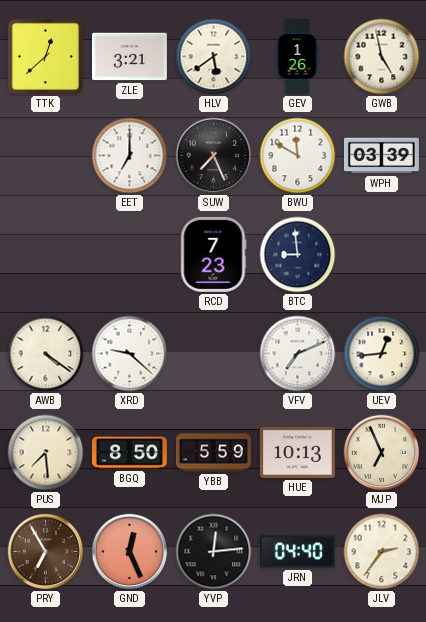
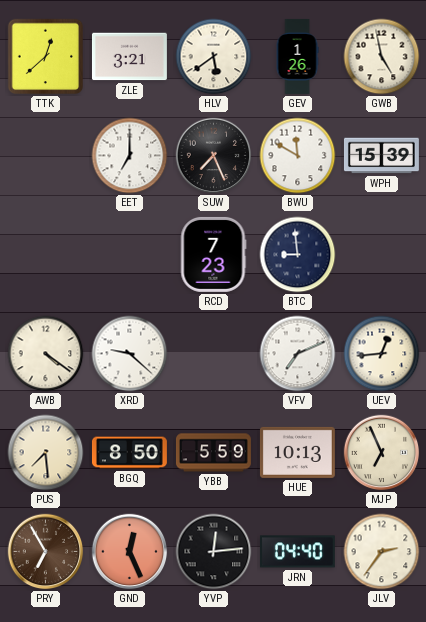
WPH: 03:39 -> 15:39 (381, 156)
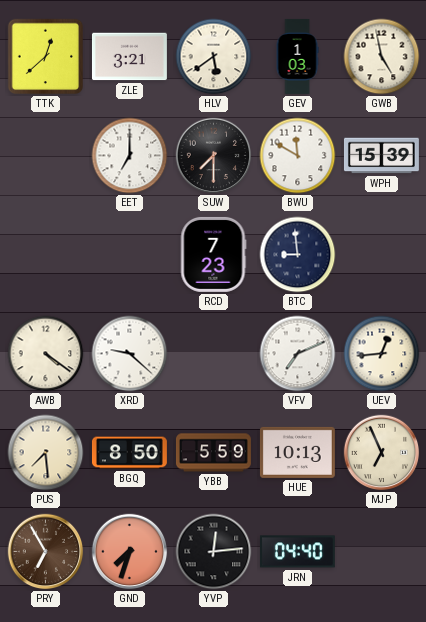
GEV: 1:26 -> 1:03 (297, 56)
SUW: 7:26 -> 7:30 (214, 156)
GND: 12:26 -> 7:33 (130, 552)
JLV: 2:36 -> none (382, 552)
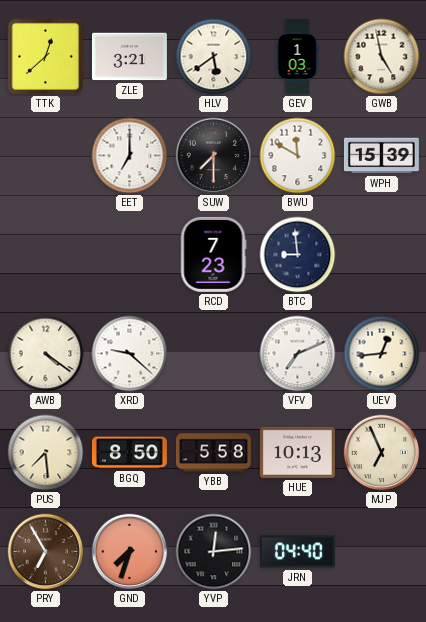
YBB: 5:59 -> 5:58 (213, 453)
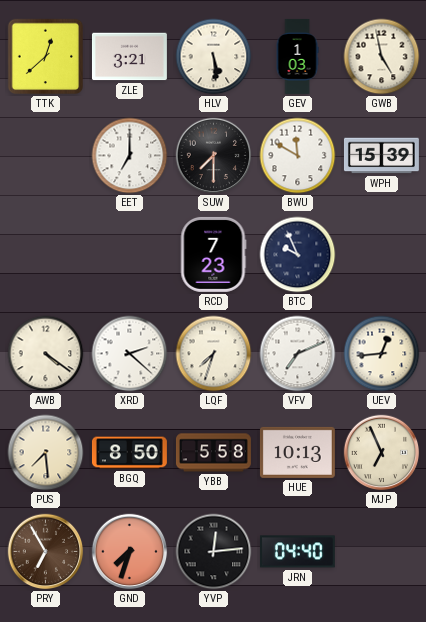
HLV: 5:39 -> 5:29 (214, 57)
BTC: 8:59 -> 9:56 (298, 255)
XRD: 9:22 -> 2:22 (130, 354)
LQF: none -> 7:33 (214, 354)
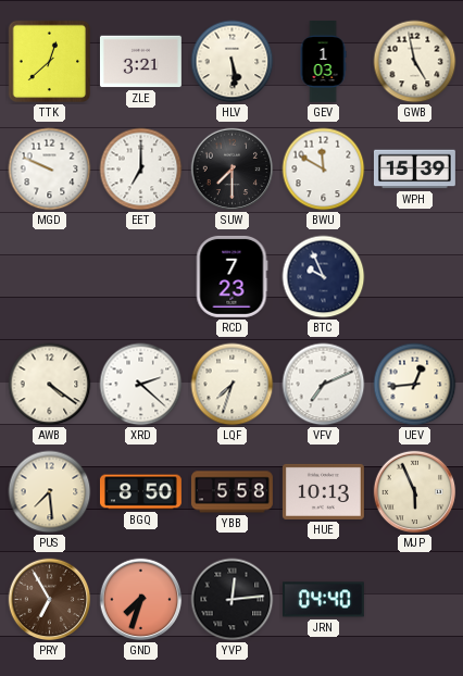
MGD: none -> 9:49 (50, 170)
MJP: 6:56 -> 5:56 (415, 492)
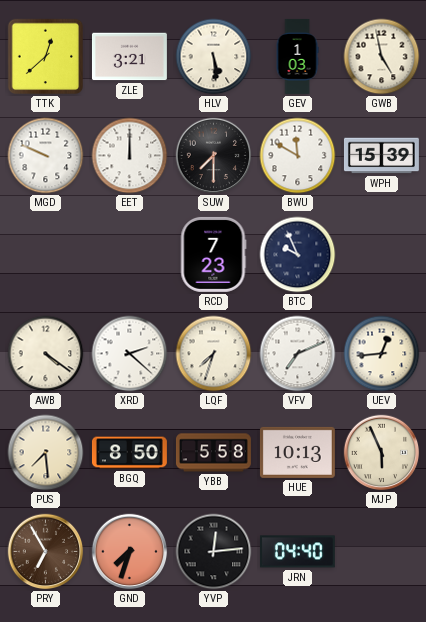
EET: 7:00 -> 12:00 (130, 156)
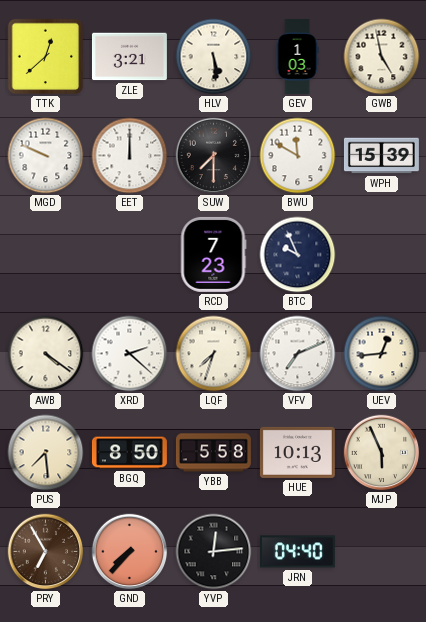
GND: 7:33 -> 7:37 (130, 552)
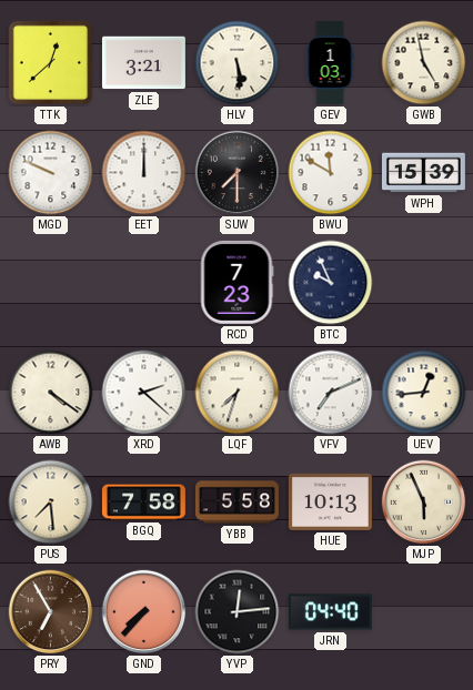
BGQ: 8:50 -> 7:58 (143, 503)
